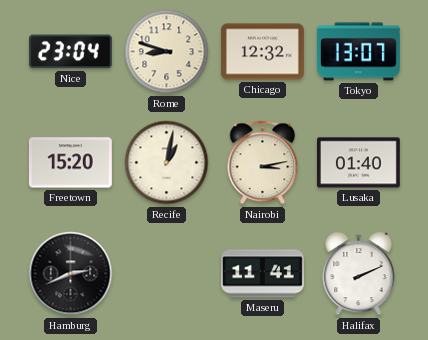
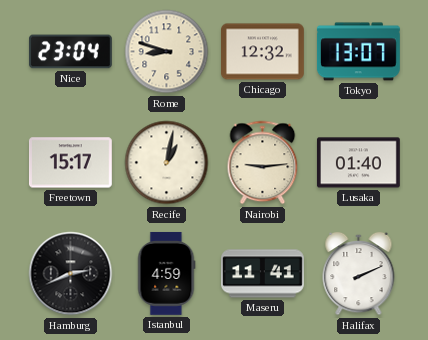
Freetown: 15:20 -> 15:17 (70, 163)
Nairobi: 3:13 -> 9:14 (263, 163)
Istanbul: none -> 4:59 (166, 273)
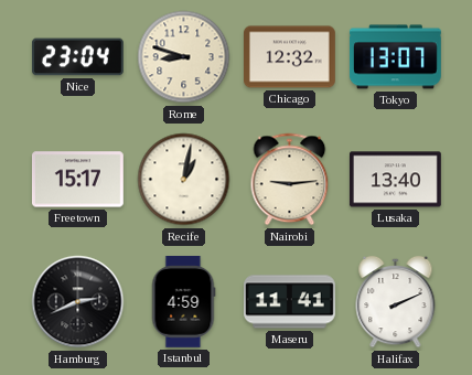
Lusaka: 01:40 -> 13:40 (395, 180)
